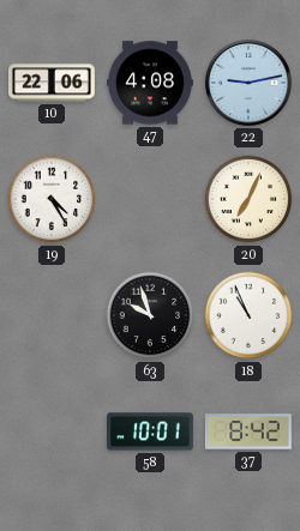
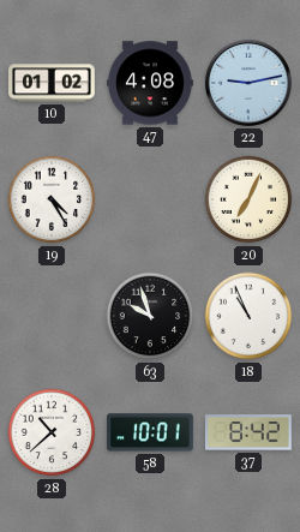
10: 22:06 -> 01:02 (53, 83)
28: none -> 10:38 (52, 432)
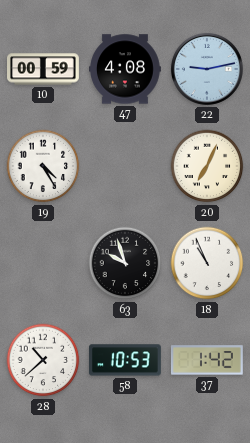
10: 01:02 -> 00:59 (44, 69)
58: 10:01 -> 10:53 (125, 360)
37: 8:42 -> 1:42 (207, 360)
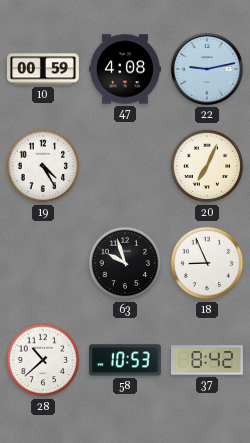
18: 10:56 -> 8:56 (207, 263)
37: 1:42 -> 8:42 (207, 360)
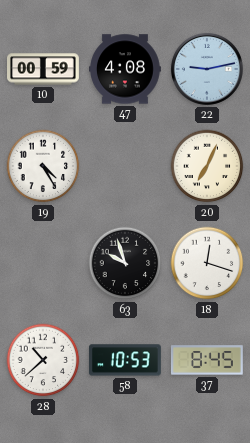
18: 8:56 -> 12:18 (207, 263)
37: 8:42 -> 8:45 (207, 360)
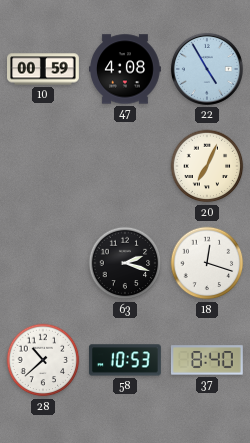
22: 9:13 -> 4:55 (207, 69)
19: 4:25 -> none (43, 166)
63: 9:57 -> 2:18 (125, 263)
37: 8:45 -> 8:40 (207, 360)
